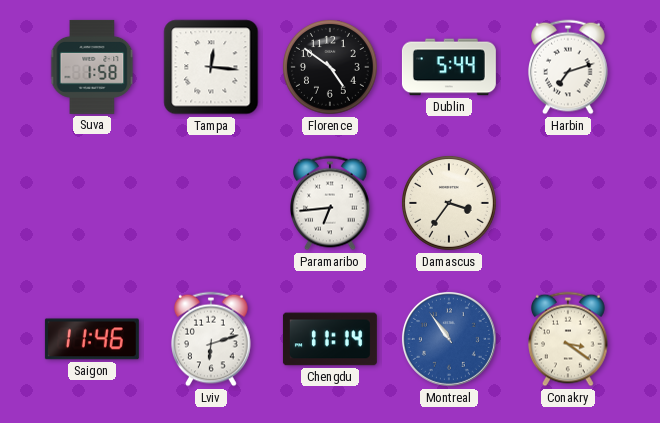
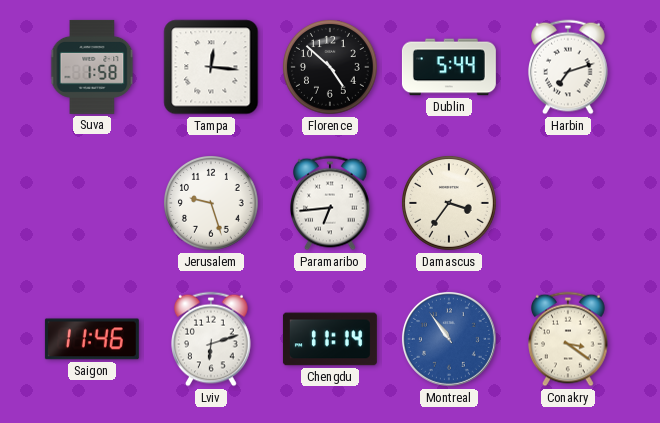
Florence: 4:51 -> 4:52 (330, 67)
Jerusalem: none -> 9:27 (211, 203)
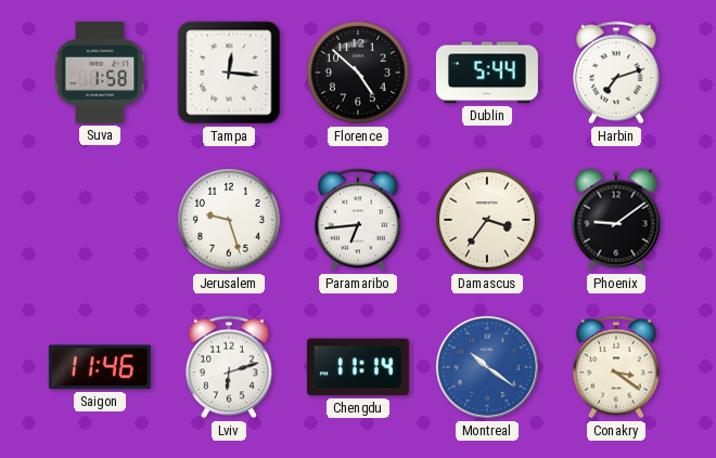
Phoenix: none -> 9:09 (616, 220)
Montreal: 10:54 -> 10:21 (487, 367)
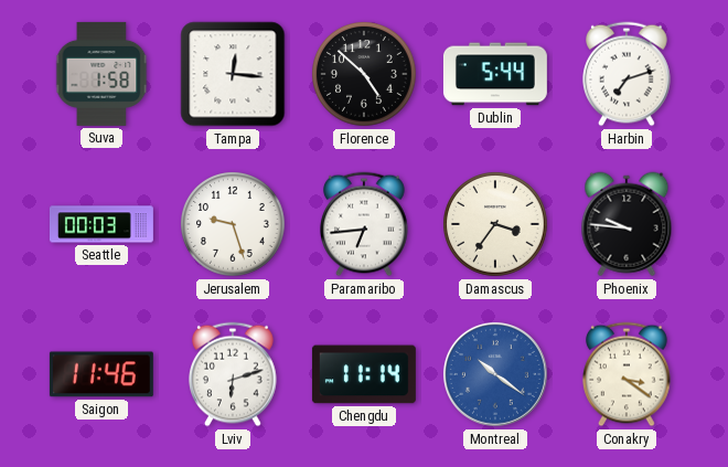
Seattle: none -> 00:03 (101, 224)
Phoenix: 9:09 -> 9:46 (627, 224)
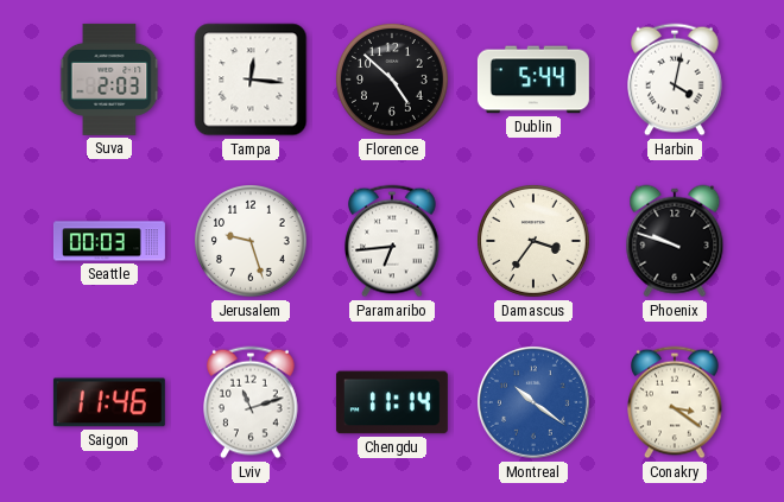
Suva: 1:58 -> 2:03 (109, 80)
Harbin: 7:12 -> 4:02 (676, 80)
Phoenix: 9:46 -> 9:48 (675, 241)
Lviv: 6:12 -> 11:12 (252, 402)
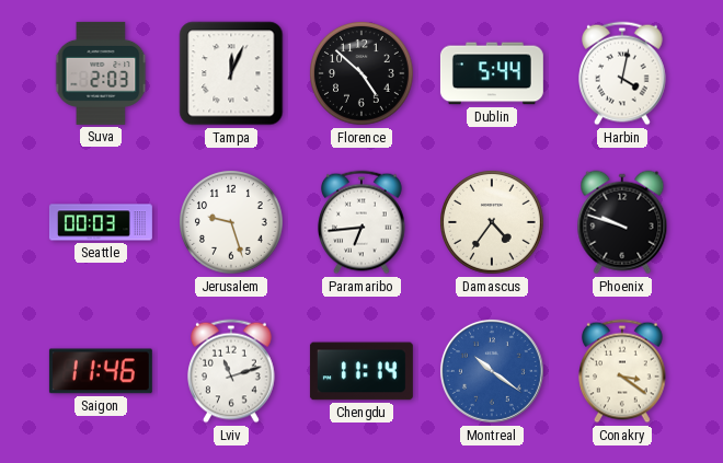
Tampa: 12:16 -> 12:04 (231, 73)
Damascus: 3:36 -> 4:36 (492, 222)
